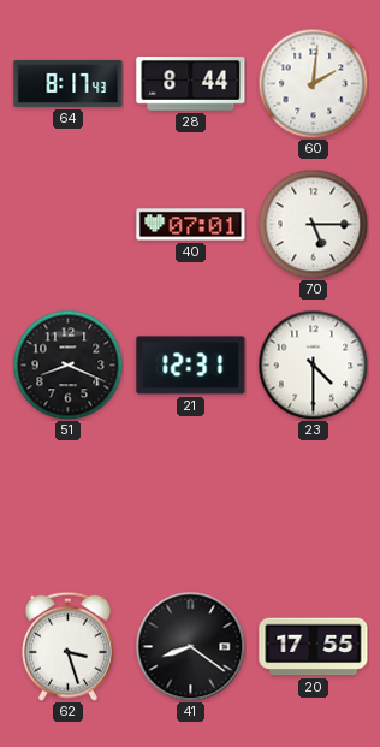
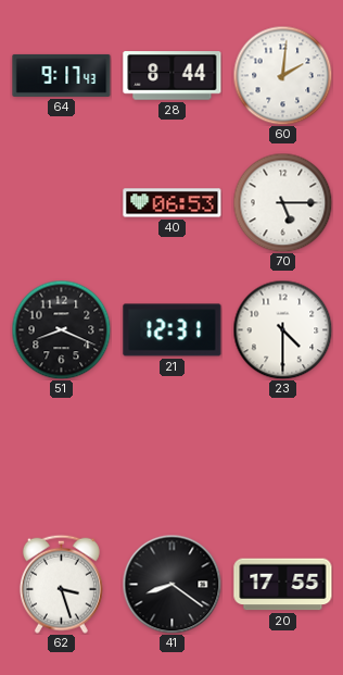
64: 8:17 -> 9:17 (62, 75)
40: 07:01 -> 06:53 (173, 203)
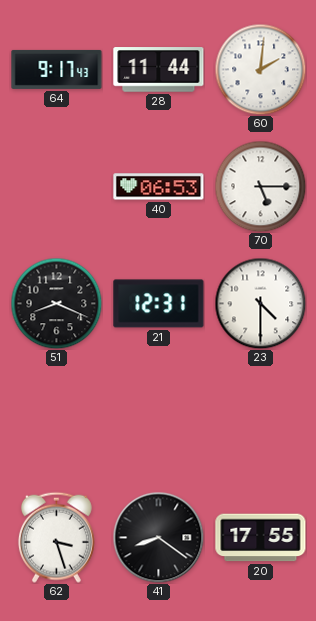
28: 8:44 -> 11:44 (159, 70)
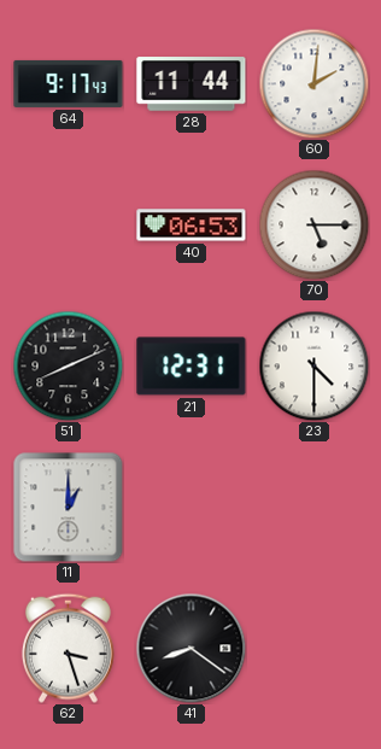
51: 8:19 -> 8:11 (68, 365)
11: none -> 1:00 (68, 507)
20: 17:55 -> none (261, 538)
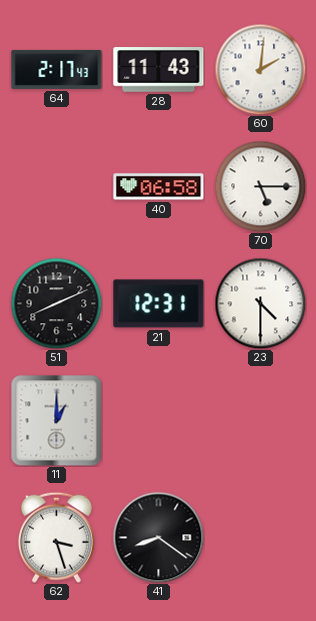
64: 9:17 -> 2:17 (57, 69)
28: 11:44 -> 11:43 (159, 70)
40: 06:53 -> 06:58 (159, 187)
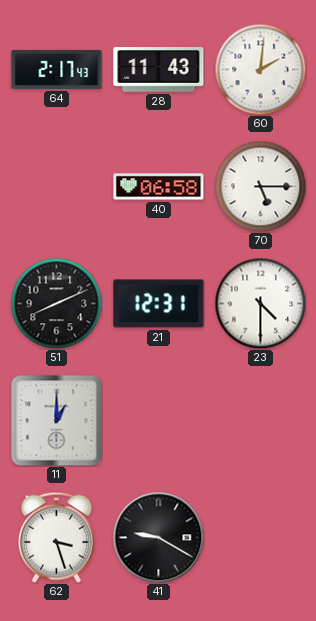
41: 8:21 -> 9:20 (158, 537)
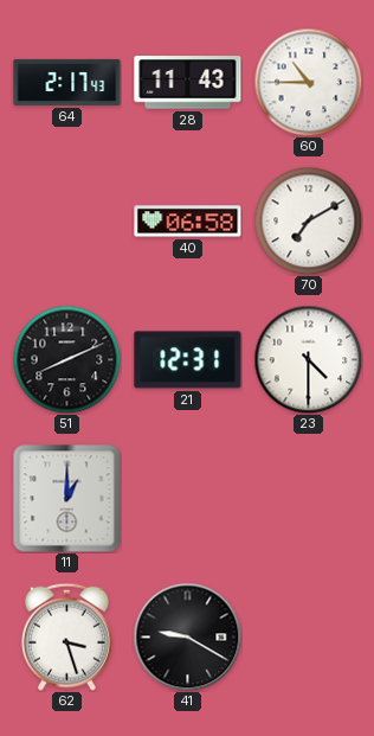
60: 2:01 -> 10:45 (308, 82)
70: 5:15 -> 7:10 (308, 220)
